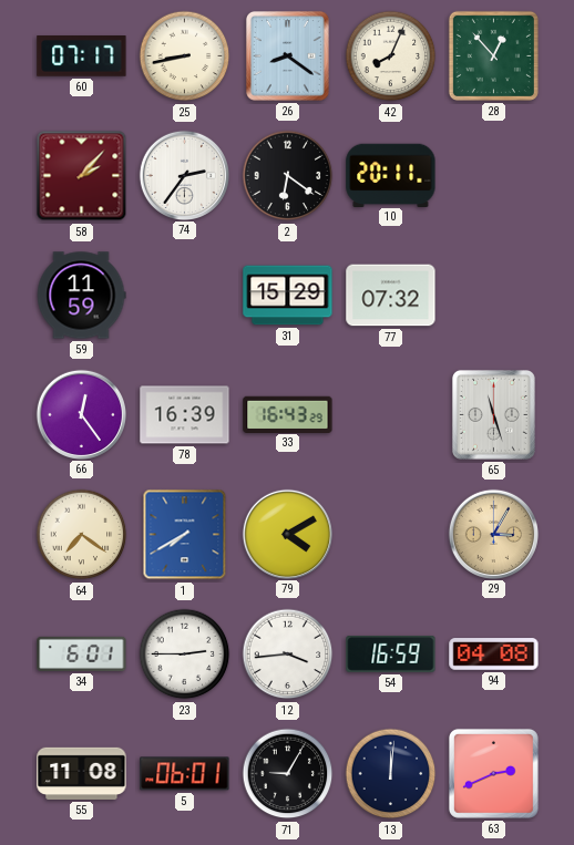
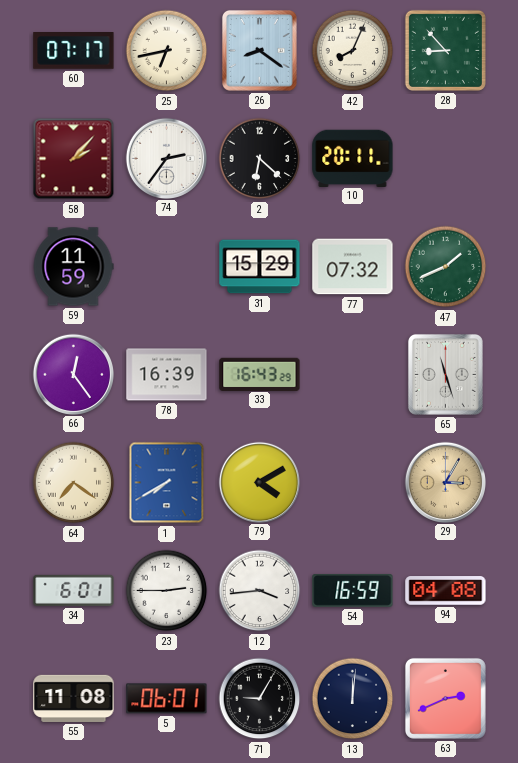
25: 8:43 -> 6:43 (167, 51)
28: 12:53 -> 8:53 (445, 50)
2: 6:21 -> 6:22 (260, 159)
47: none -> 1:41 (446, 267)
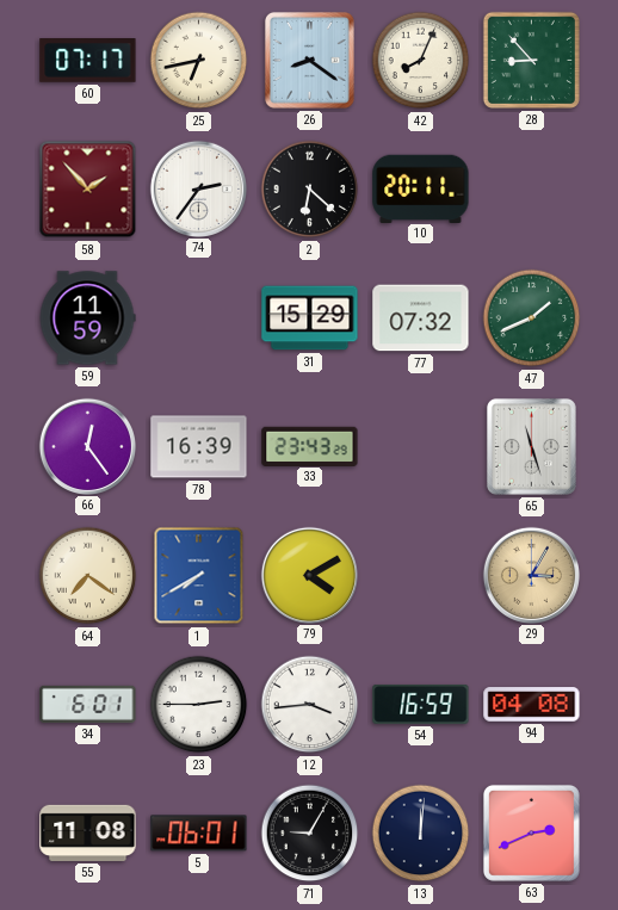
58: 2:07 -> 1:53 (88, 190)
33: 16:43 -> 23:43 (310, 446)
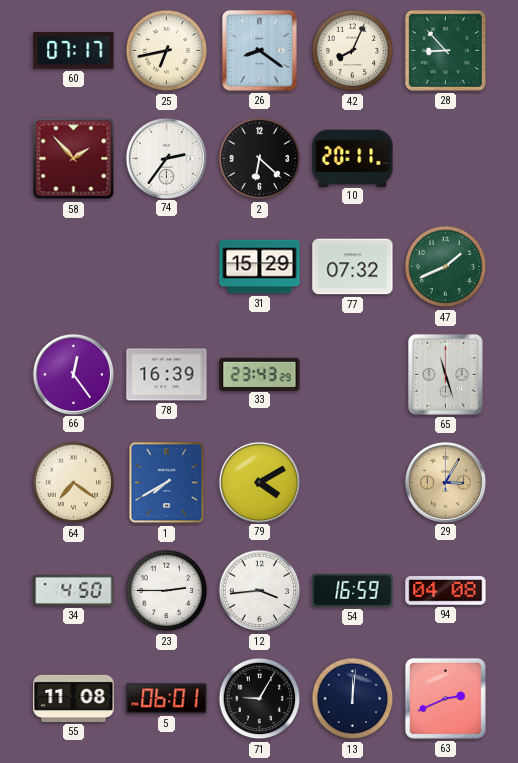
59: 11:59 -> none (87, 318)
34: 6:01 -> 4:50 (74, 590)
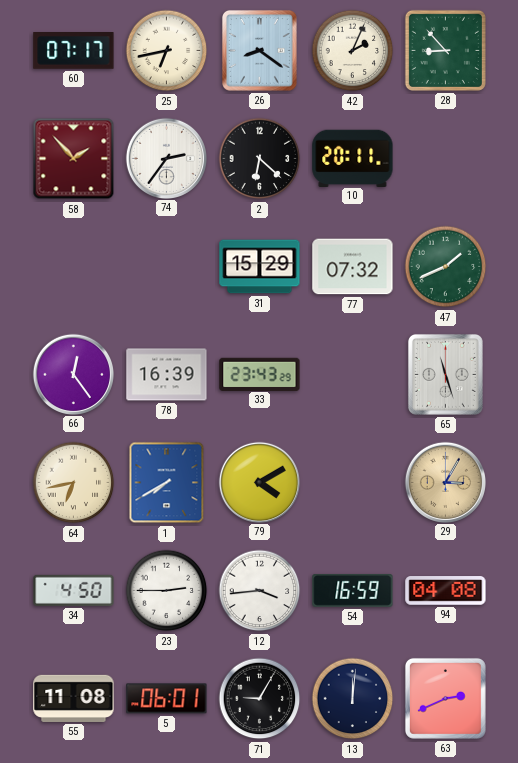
42: 8:04 -> 2:04 (353, 51)
64: 7:21 -> 6:43 (74, 483)
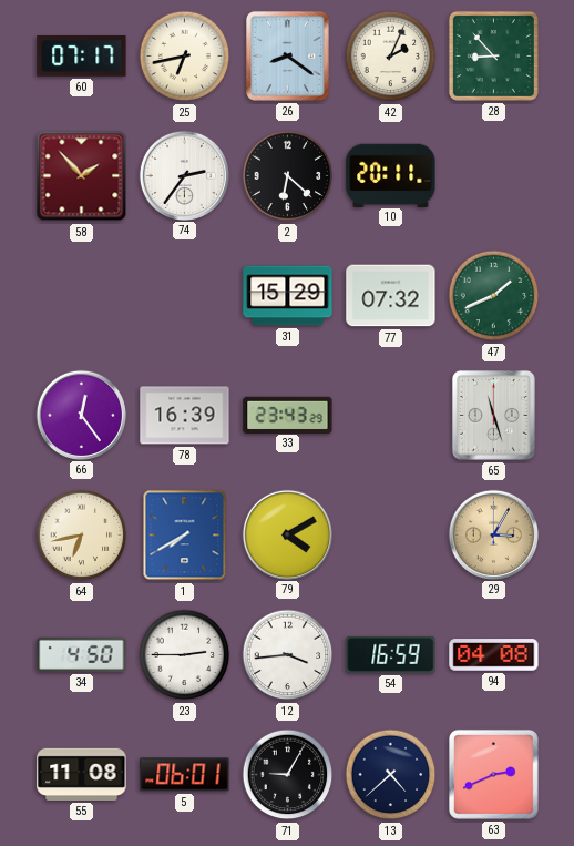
13: 12:01 -> 4:38 (391, 775)
